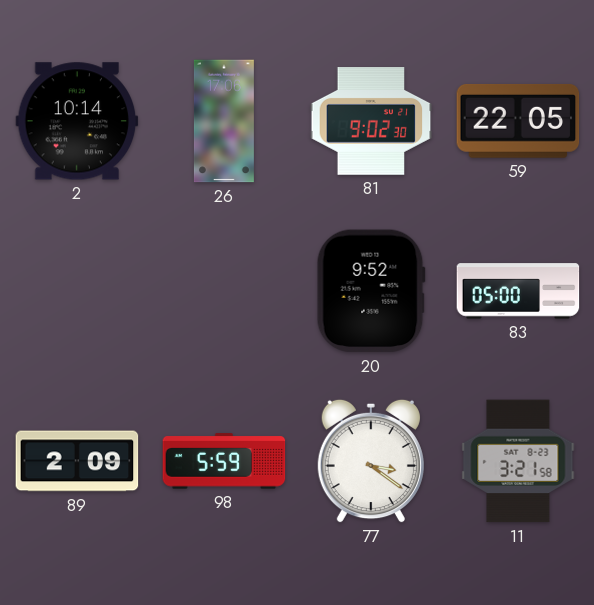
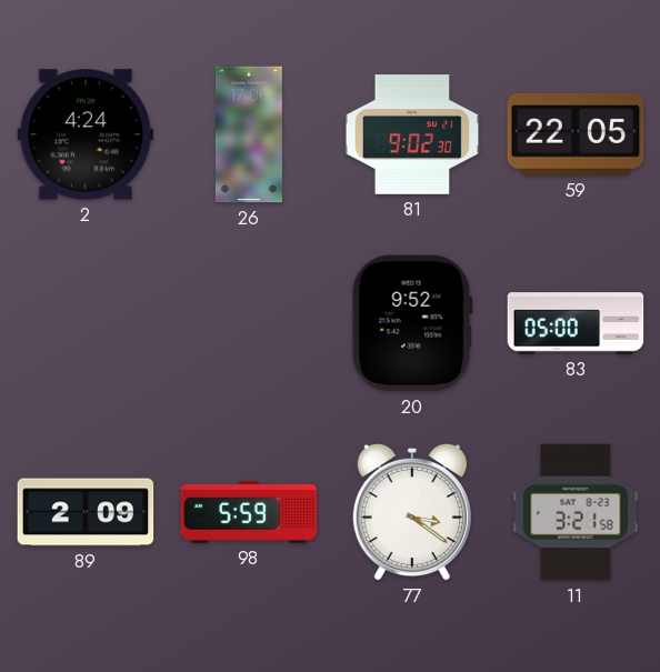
2: 10:14 -> 4:24 (86, 134)
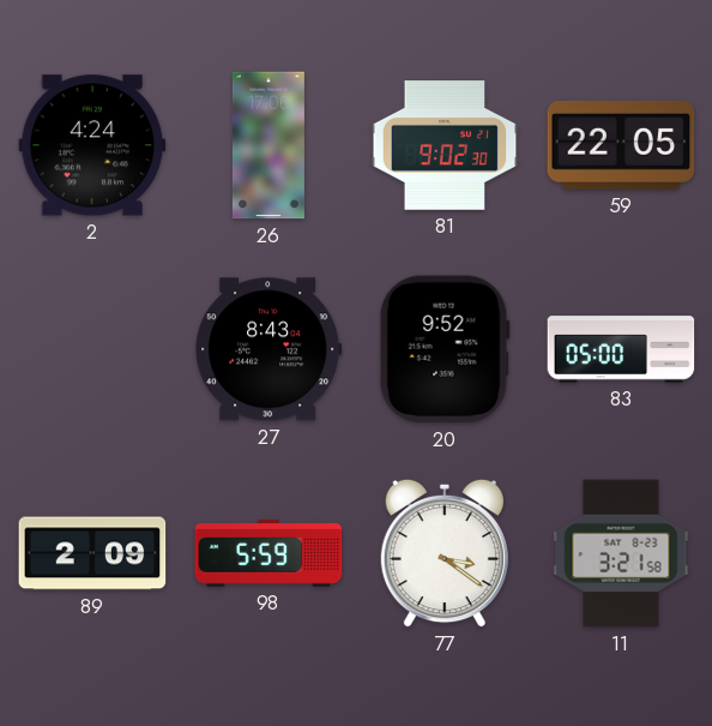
27: none -> 8:43 (268, 349)
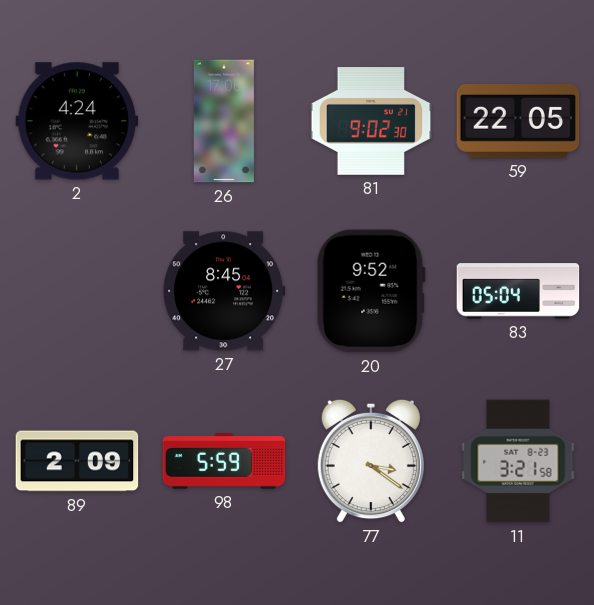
27: 8:43 -> 8:45 (224, 291)
83: 05:00 -> 05:04 (518, 291)
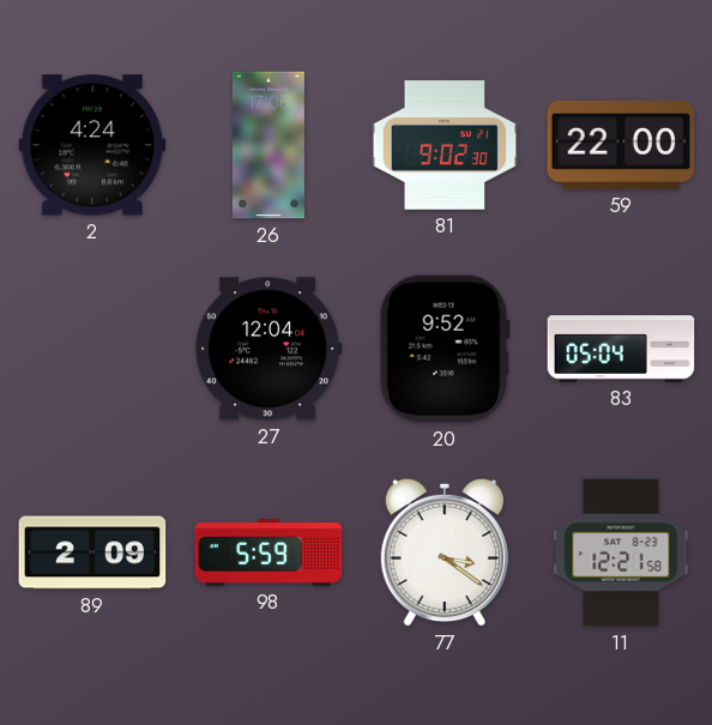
59: 22:05 -> 22:00 (621, 145)
27: 8:45 -> 12:04 (268, 349)
11: 3:21 -> 12:21 (621, 552)
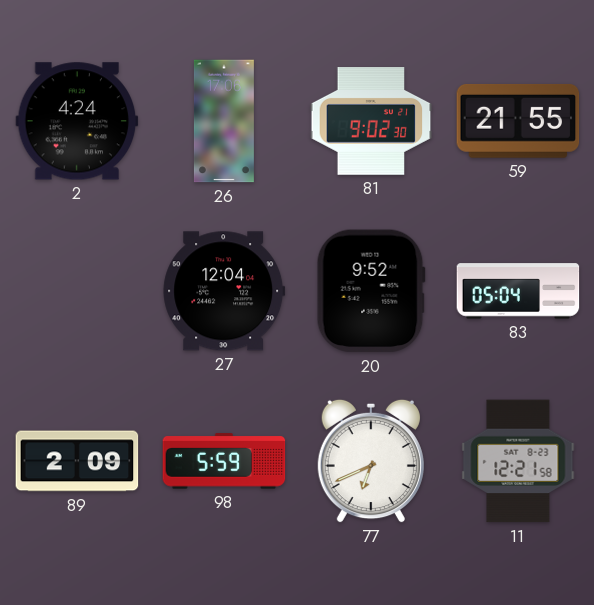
59: 22:00 -> 21:55 (518, 121)
77: 3:21 -> 6:41 (371, 461)
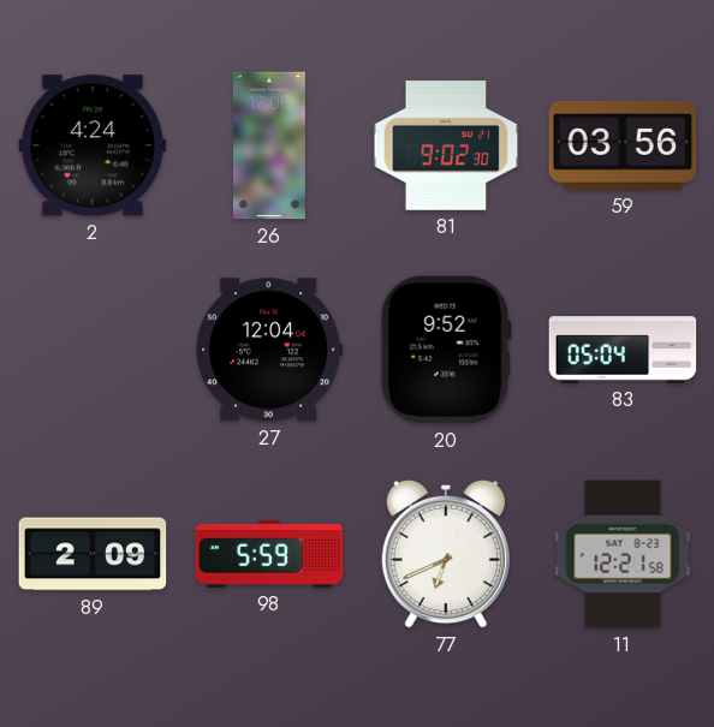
59: 21:55 -> 03:56 (623, 145)
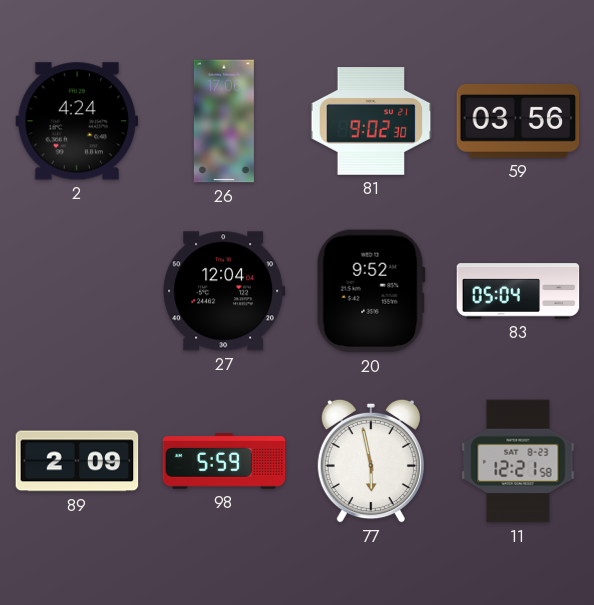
77: 6:41 -> 5:58 (371, 461)
